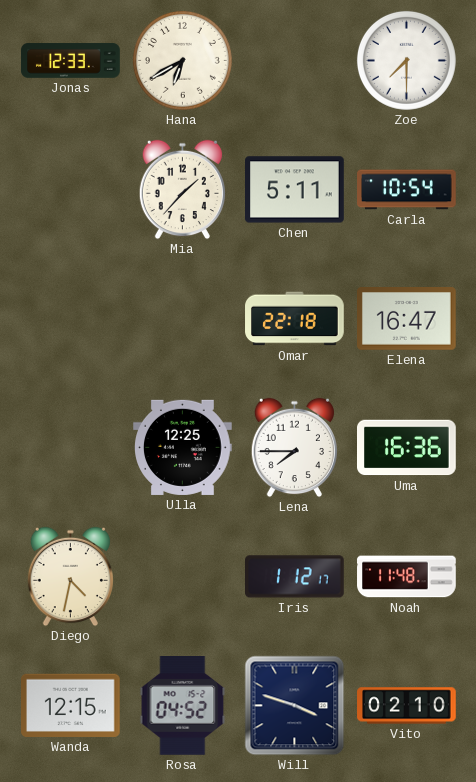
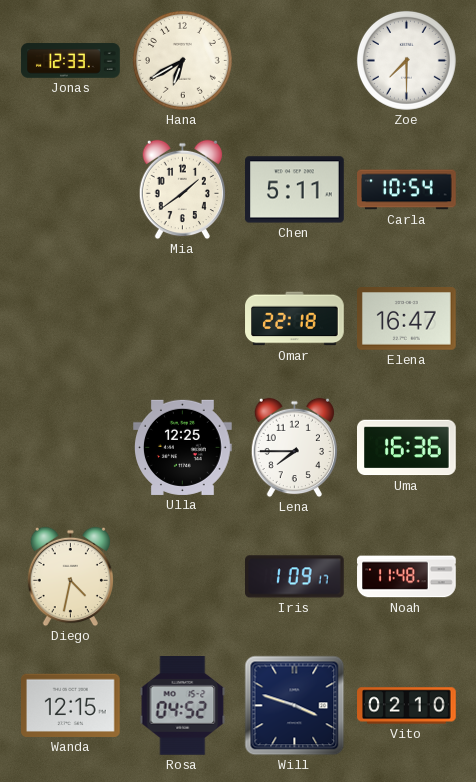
Mia: 1:37 -> 1:39 (182, 190)
Iris: 1:12 -> 1:09 (295, 577)
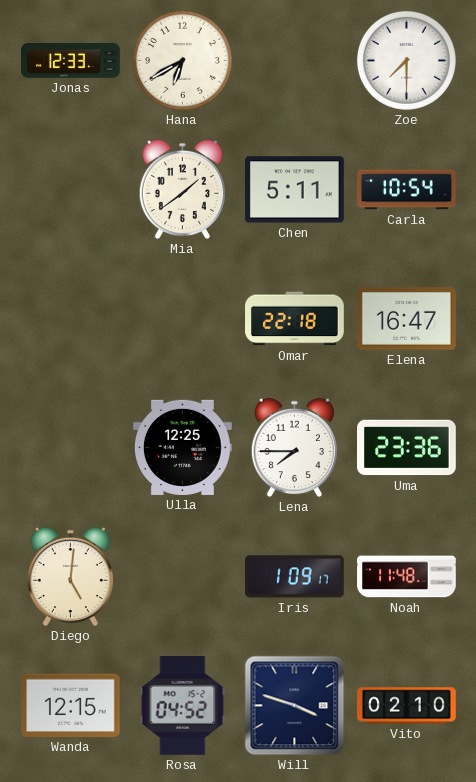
Uma: 16:36 -> 23:36 (407, 448)
Diego: 4:32 -> 5:01 (70, 577)
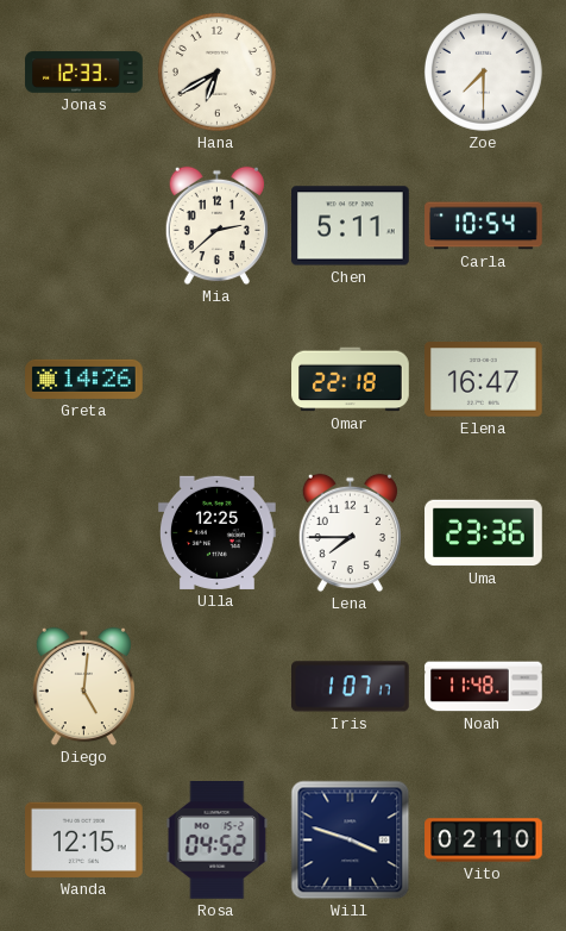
Mia: 1:39 -> 2:38 (216, 226)
Greta: none -> 14:26 (84, 379)
Iris: 1:09 -> 1:07 (351, 687)
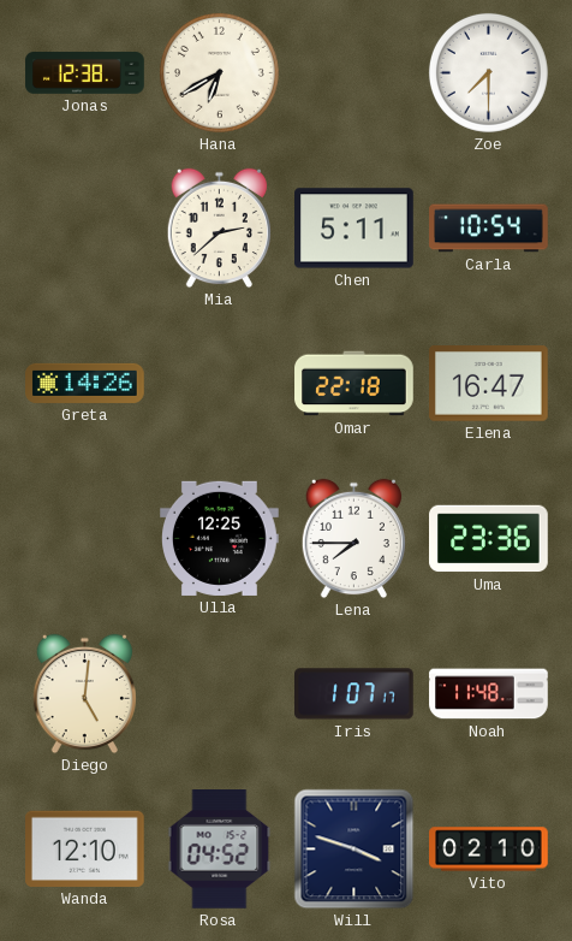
Jonas: 12:33 -> 12:38 (85, 73)
Wanda: 12:15 -> 12:10 (85, 848)
